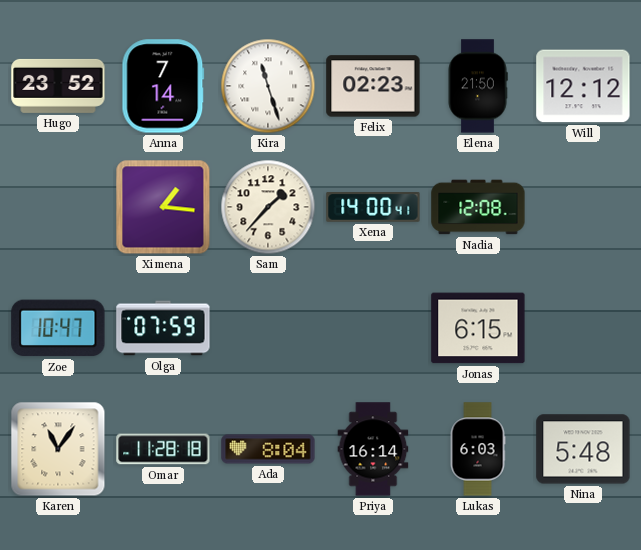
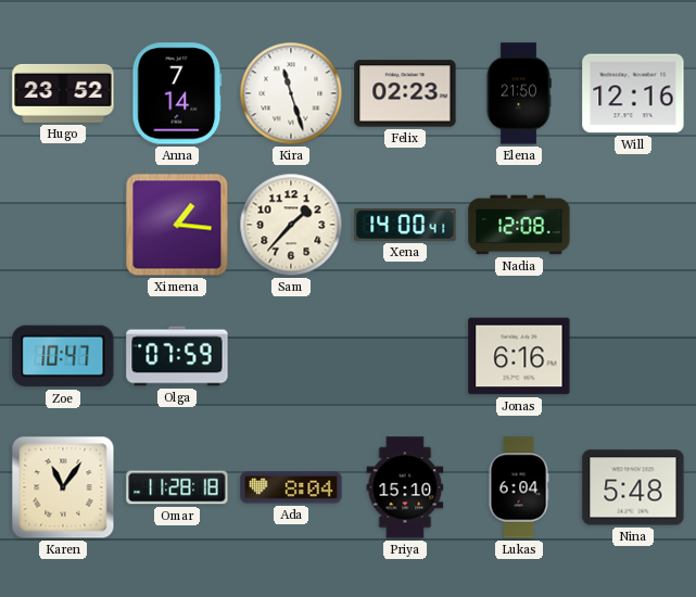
Will: 12:12 -> 12:16 (633, 93)
Jonas: 6:15 -> 6:16 (519, 356)
Priya: 16:14 -> 15:10 (405, 487)
Lukas: 6:03 -> 6:04 (519, 487)
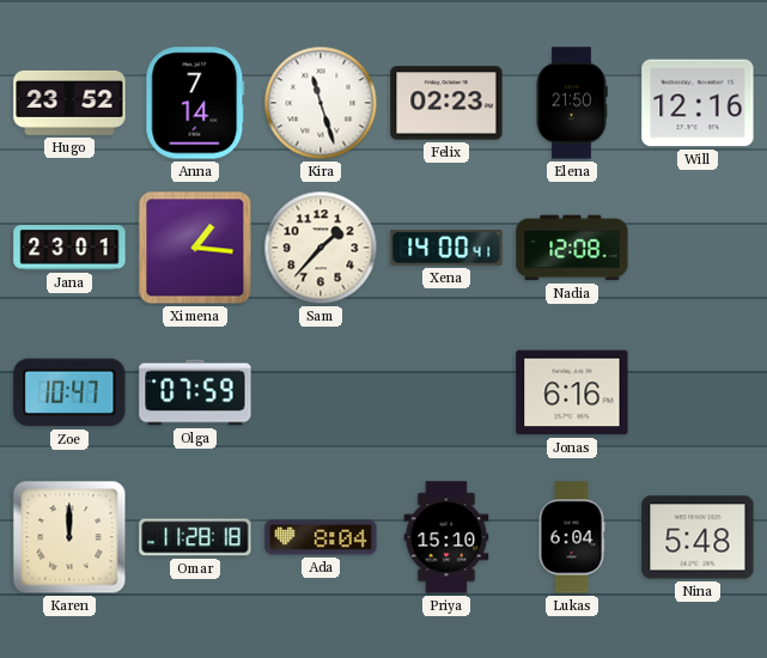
Jana: none -> 23:01 (69, 248)
Karen: 11:06 -> 12:00 (69, 537)
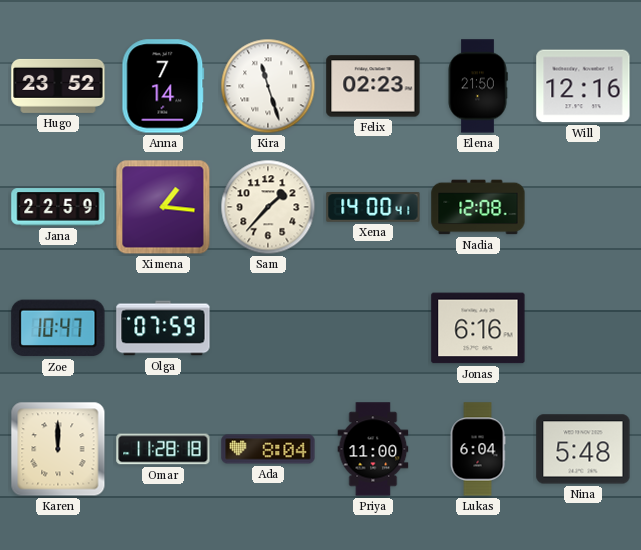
Jana: 23:01 -> 22:59 (58, 207)
Priya: 15:10 -> 11:00 (373, 449)
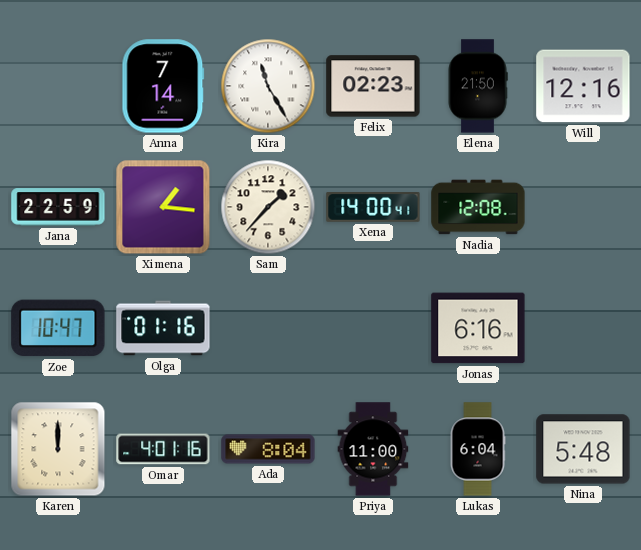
Hugo: 23:52 -> none (58, 86)
Kira: 11:27 -> 11:25 (268, 86)
Olga: 07:59 -> 01:16 (163, 328)
Omar: 11:28 -> 4:01 (163, 449)
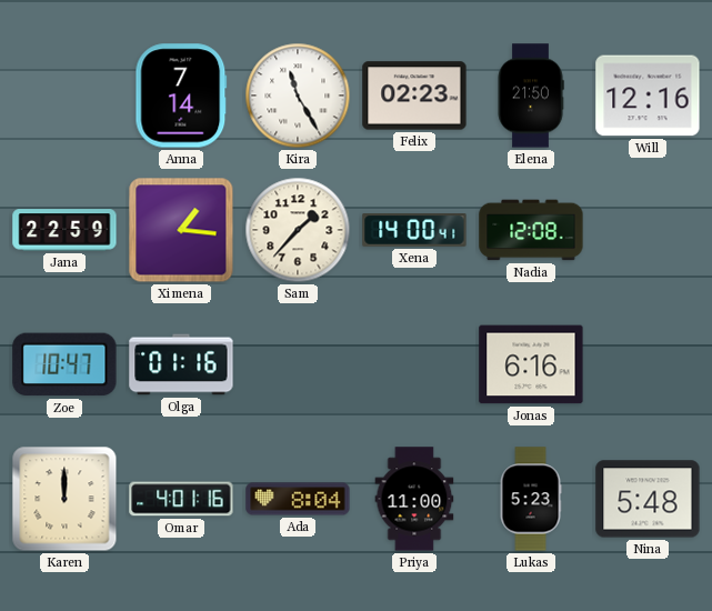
Lukas: 6:04 -> 5:23 (531, 499)
